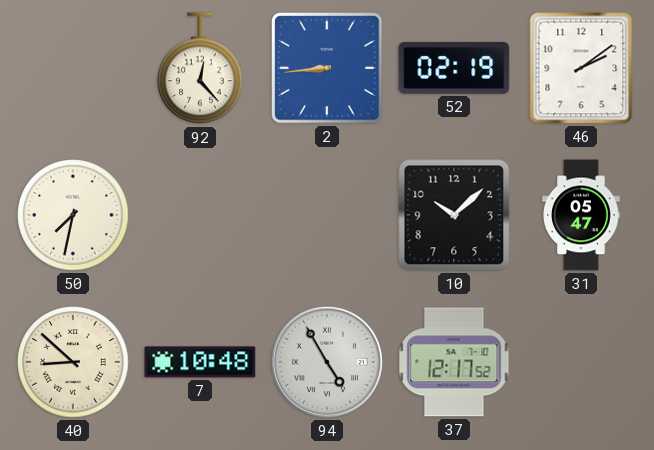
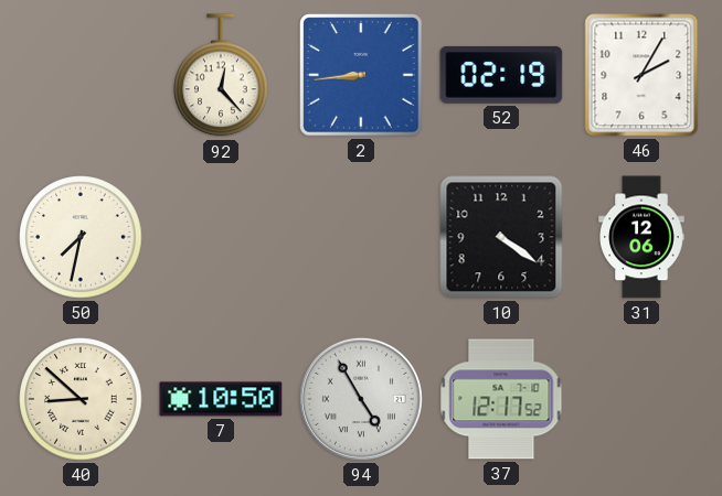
46: 2:09 -> 2:05 (641, 75)
10: 10:08 -> 4:21 (501, 237)
31: 05:47 -> 12:06 (641, 237)
7: 10:48 -> 10:50 (221, 399)
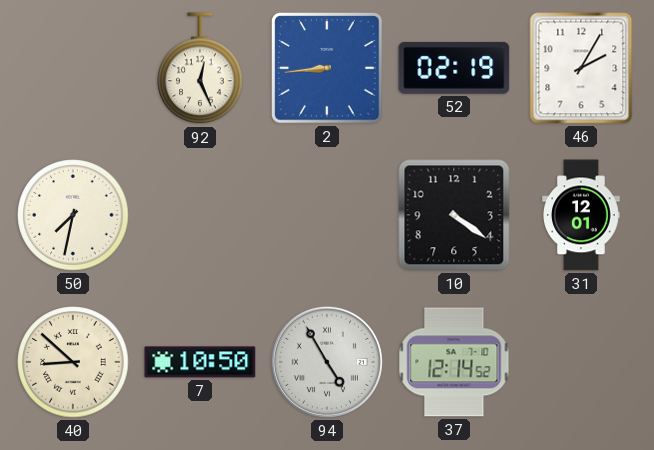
92: 12:23 -> 12:26 (200, 69)
31: 12:06 -> 12:01 (581, 215)
37: 12:17 -> 12:14 (454, 362)
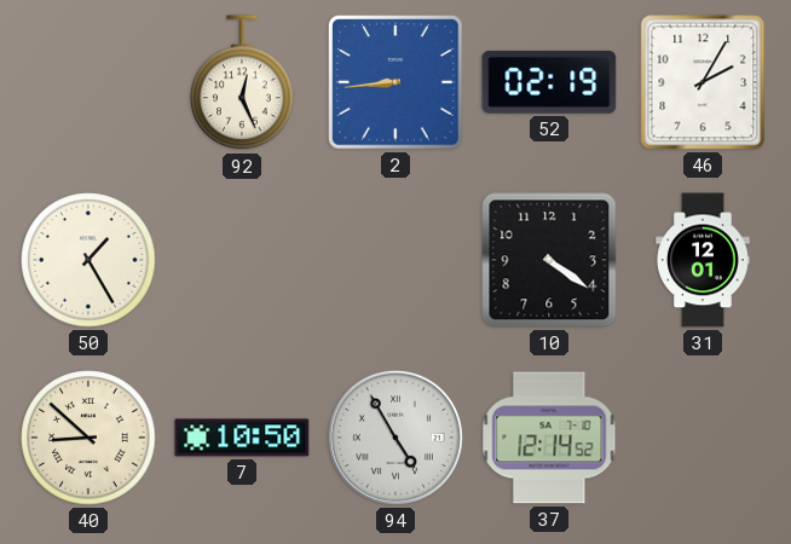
50: 7:32 -> 1:25 (88, 260)
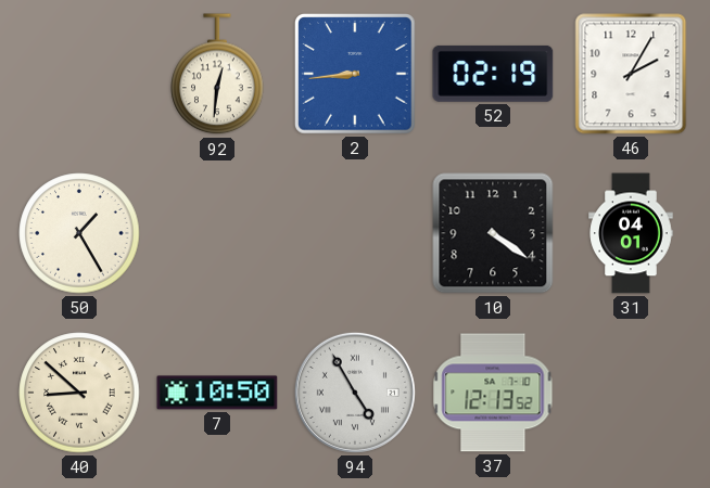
92: 12:26 -> 12:31 (217, 75)
31: 12:01 -> 04:01 (631, 233)
37: 12:14 -> 12:13 (493, 393)
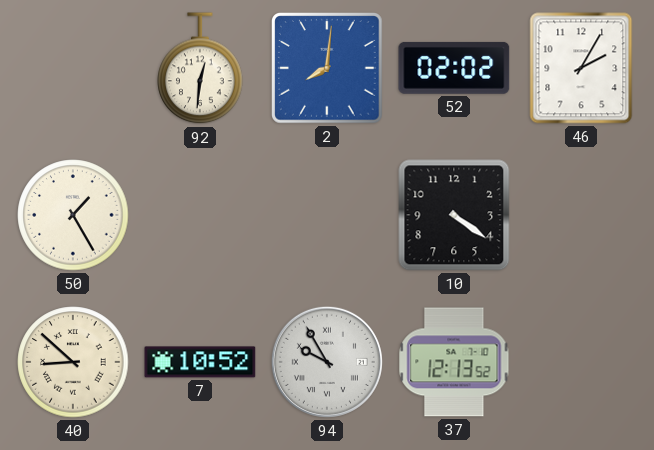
2: 8:44 -> 8:01 (327, 68)
52: 02:19 -> 02:02 (454, 68)
31: 04:01 -> none (631, 233)
7: 10:50 -> 10:52 (200, 362)
94: 4:55 -> 9:55 (327, 362)
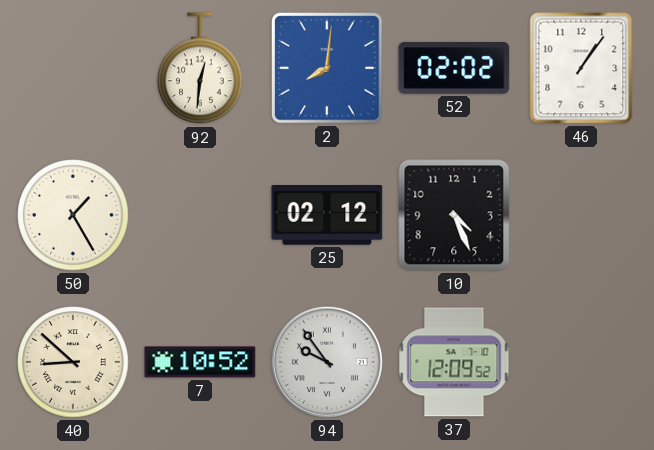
46: 2:05 -> 1:06 (581, 68)
25: none -> 02:12 (327, 216)
10: 4:21 -> 4:26 (454, 215)
94: 9:55 -> 9:54 (327, 362)
37: 12:13 -> 12:09 (454, 362)
